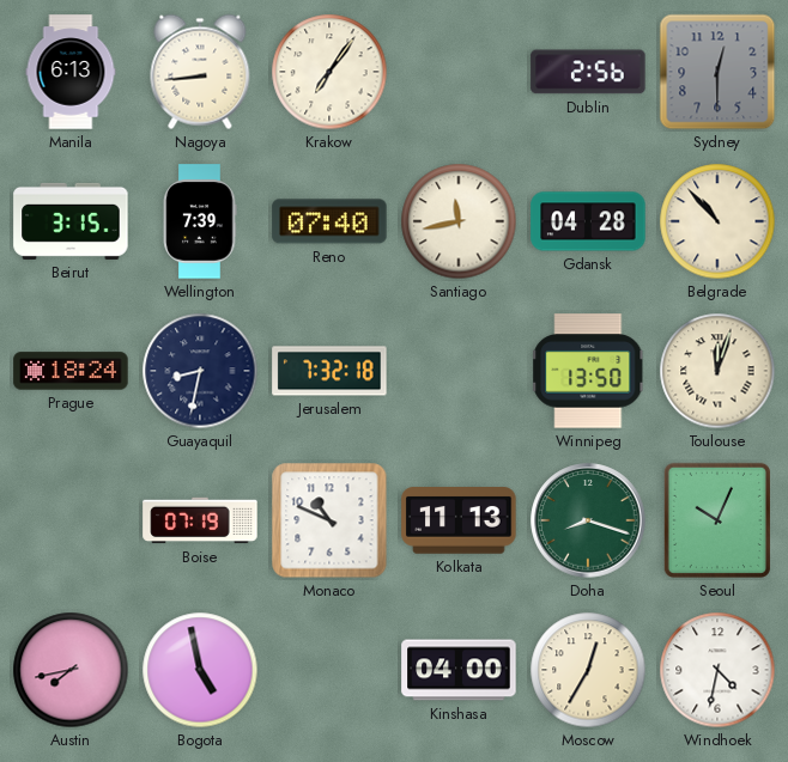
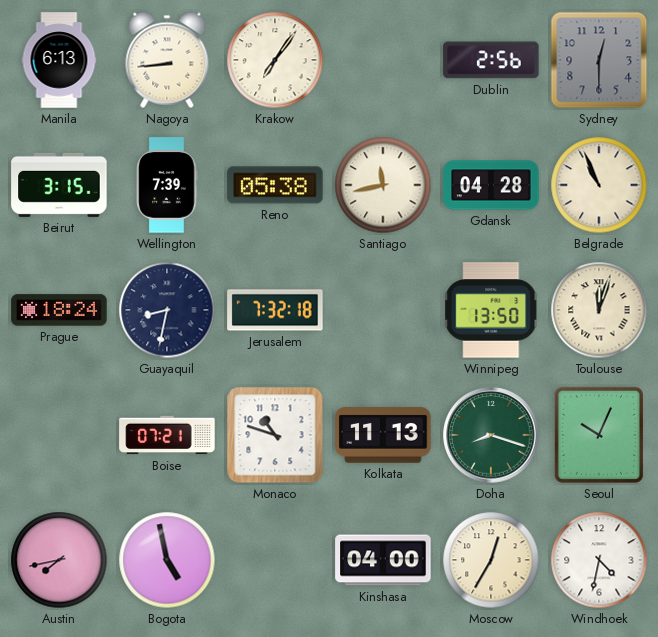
Reno: 07:40 -> 05:38 (275, 185)
Belgrade: 10:53 -> 10:56 (599, 185)
Boise: 07:19 -> 07:21 (167, 435)
Monaco: 10:49 -> 10:48 (275, 435)
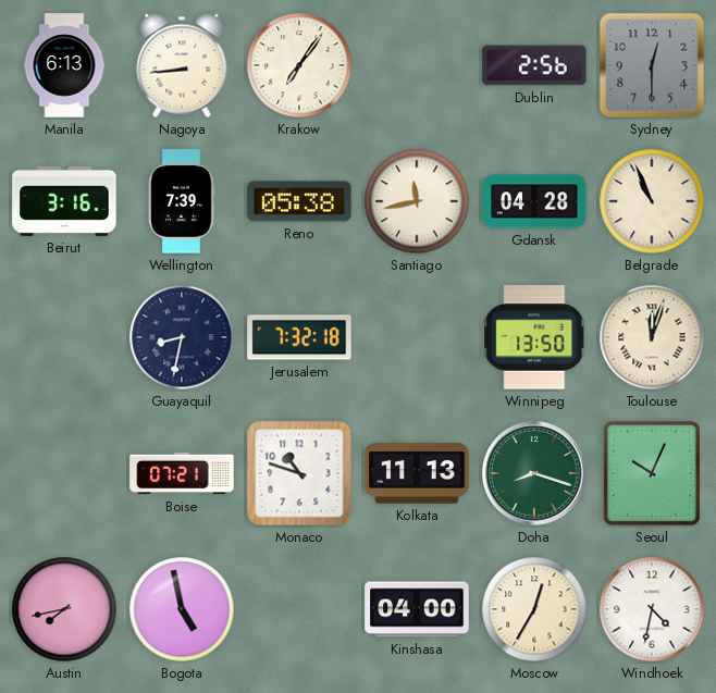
Beirut: 3:15 -> 3:16 (64, 201)
Prague: 18:24 -> none (59, 310)
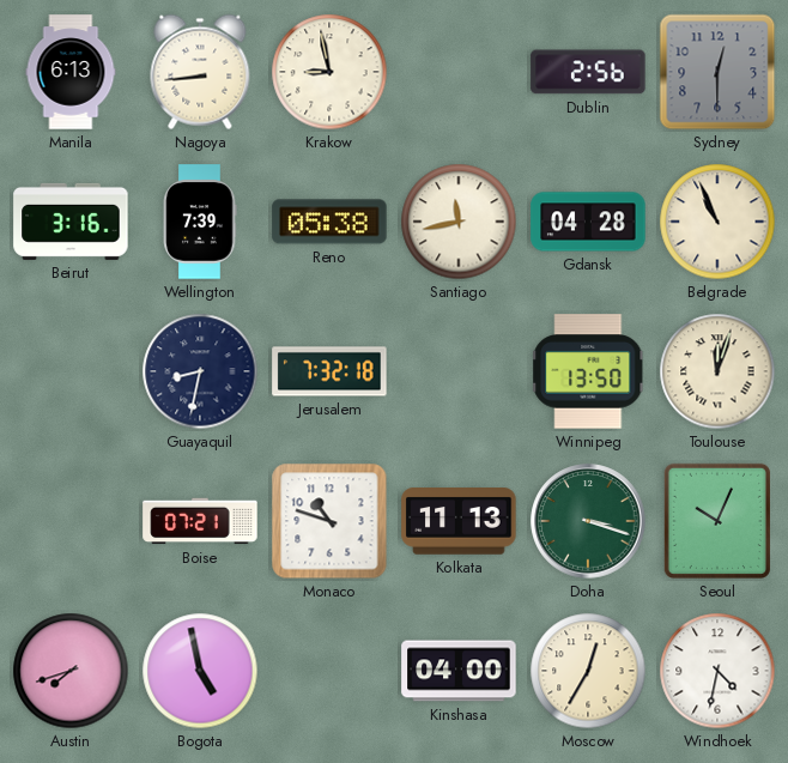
Krakow: 7:06 -> 8:58 (329, 72)
Doha: 8:18 -> 3:18 (588, 521)
Austin: 7:43 -> 7:42 (71, 671)
